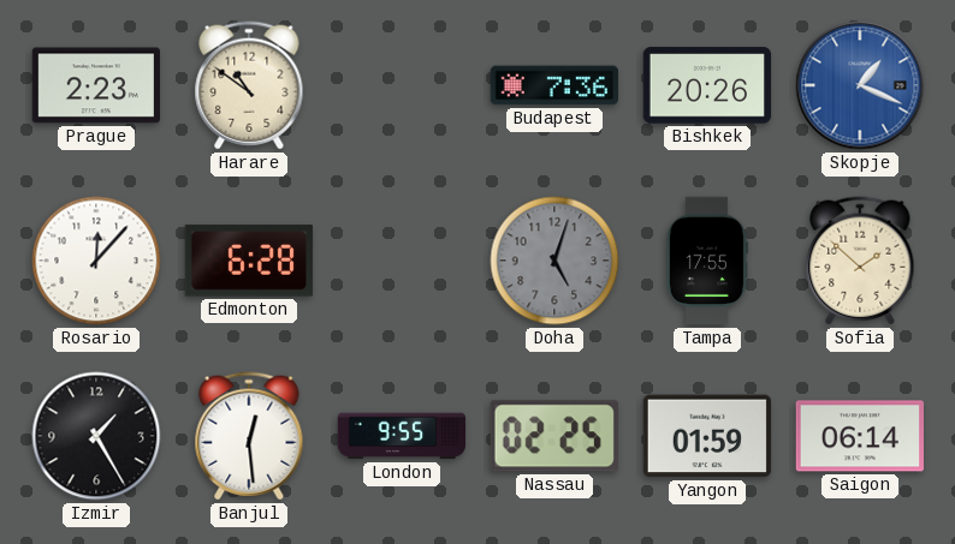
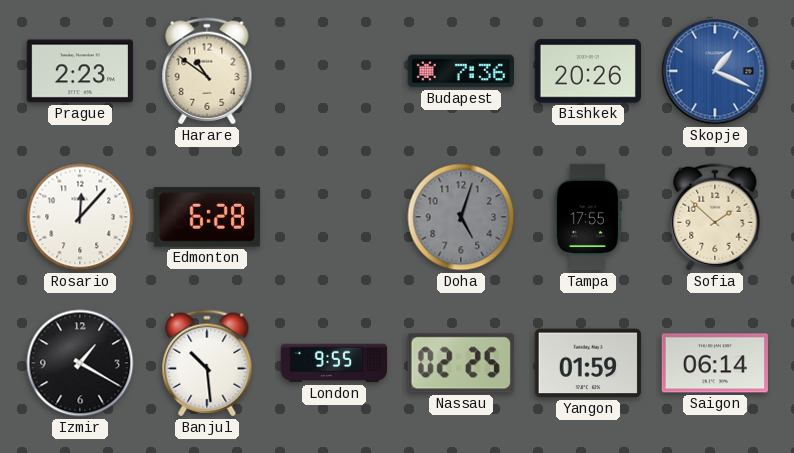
Izmir: 1:25 -> 1:20 (80, 363)
Banjul: 12:29 -> 10:29 (207, 363)
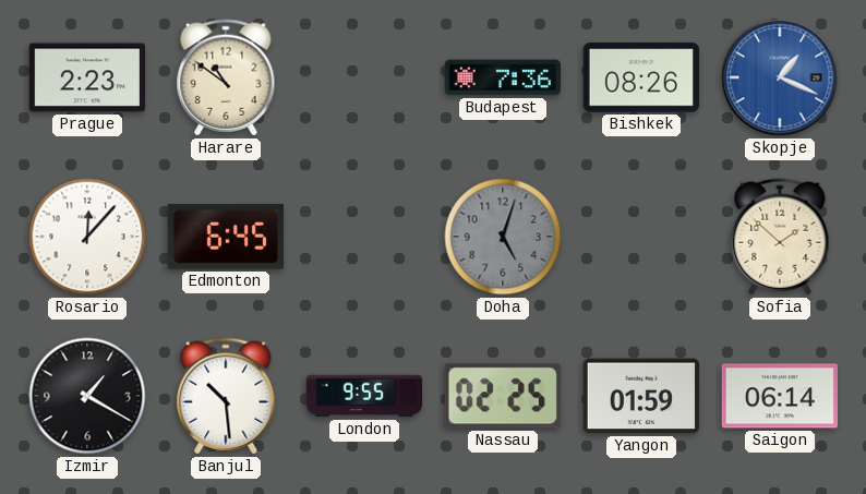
Bishkek: 20:26 -> 08:26 (640, 77)
Edmonton: 6:28 -> 6:45 (226, 237)
Tampa: 17:55 -> none (587, 217)
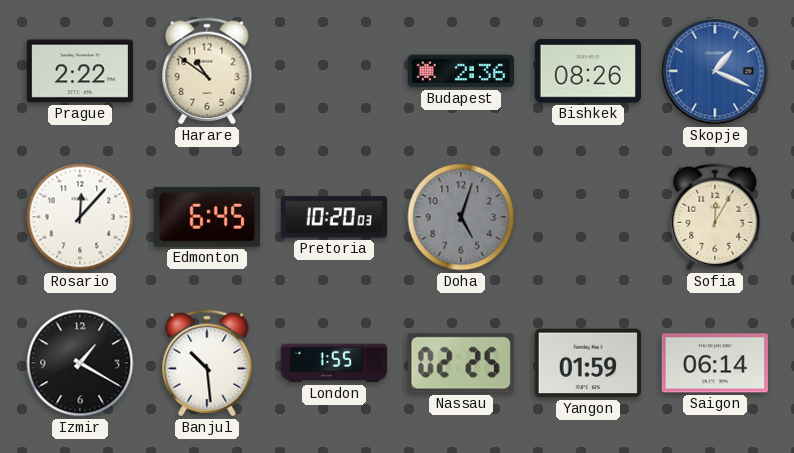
Prague: 2:23 -> 2:22 (79, 71)
Budapest: 7:36 -> 2:36 (460, 71)
Pretoria: none -> 10:20 (333, 217)
Sofia: 1:52 -> 12:05 (715, 217)
London: 9:55 -> 1:55 (334, 363)
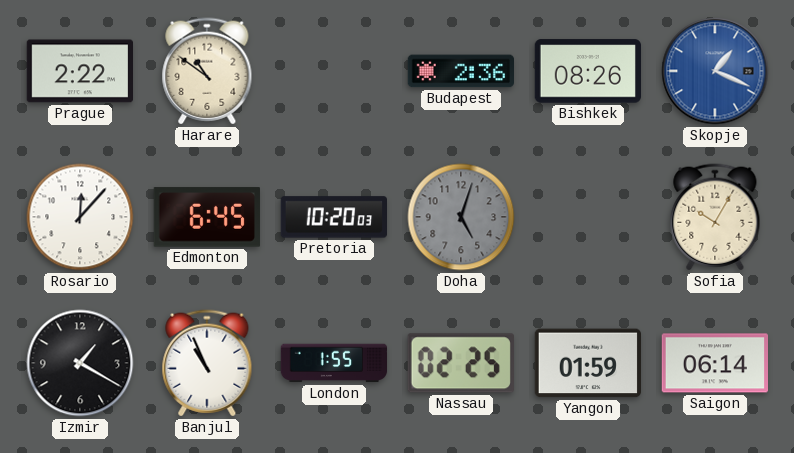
Sofia: 12:05 -> 10:05 (715, 217)
Banjul: 10:29 -> 10:56 (207, 363)
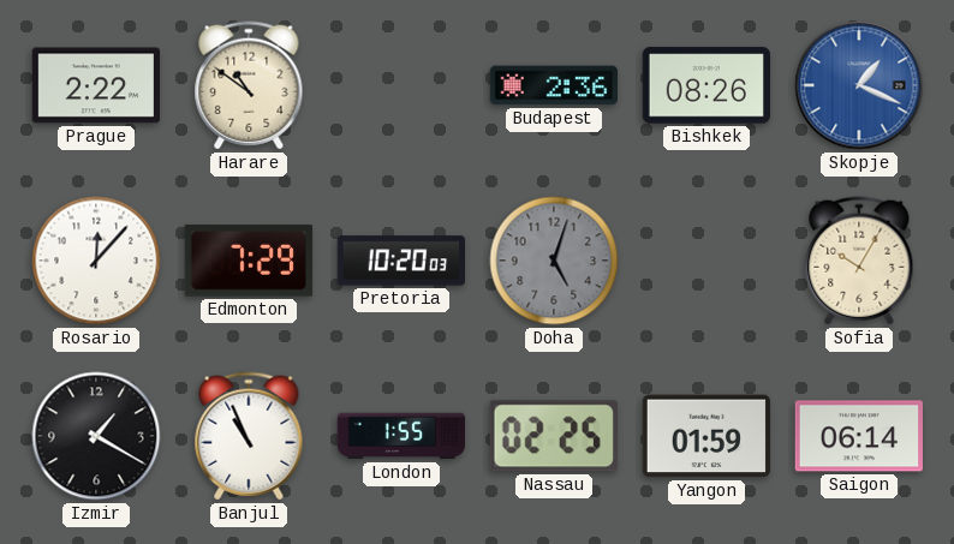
Edmonton: 6:45 -> 7:29 (249, 261)
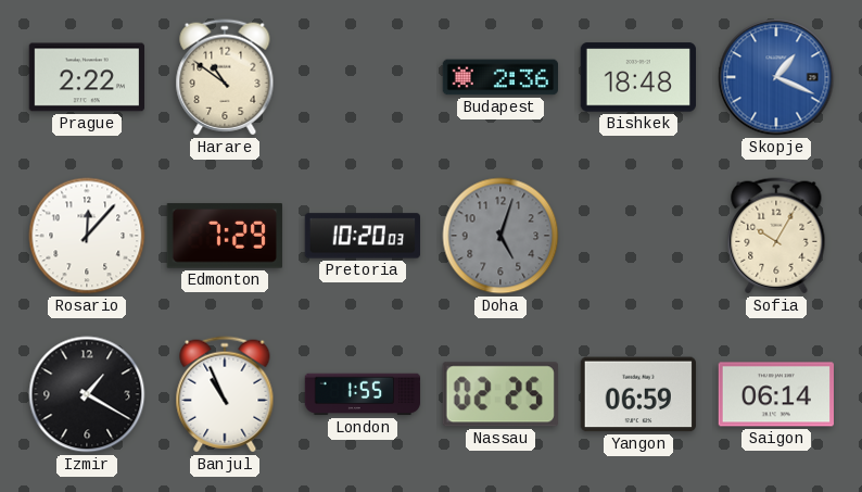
Bishkek: 08:26 -> 18:48 (637, 77)
Yangon: 01:59 -> 06:59 (637, 394)
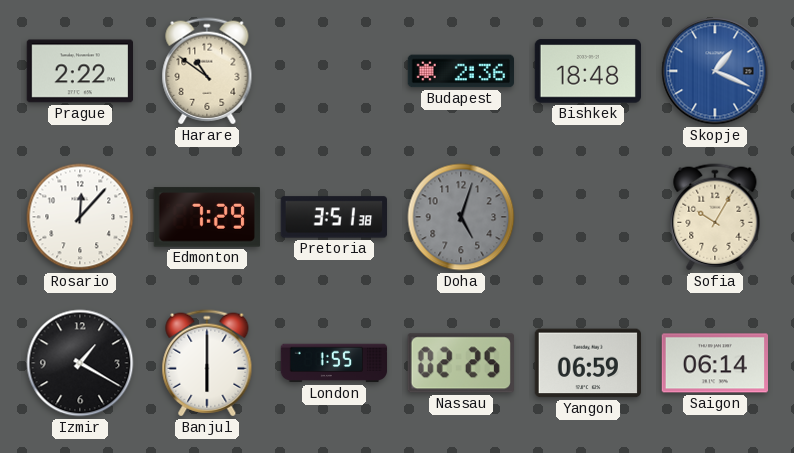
Pretoria: 10:20 -> 3:51 (333, 217)
Banjul: 10:56 -> 6:00 (207, 363)
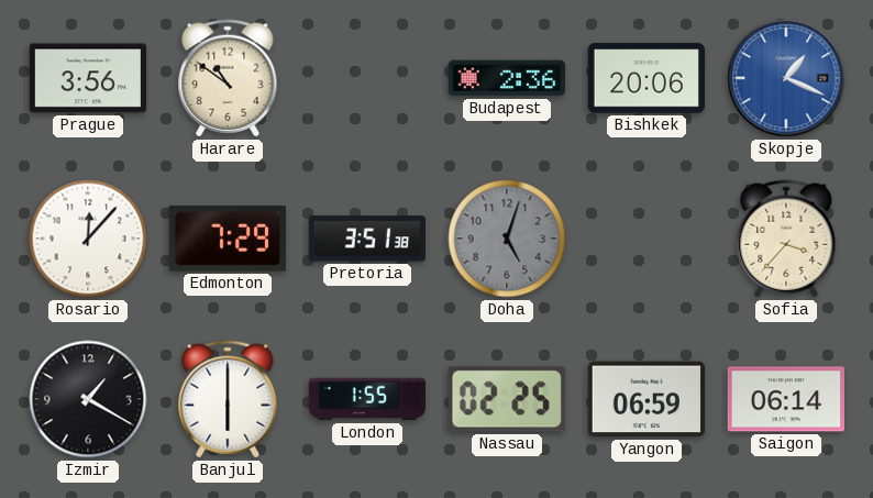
Prague: 2:22 -> 3:56 (87, 78)
Bishkek: 18:48 -> 20:06 (645, 78)
Sofia: 10:05 -> 3:37 (786, 239)
